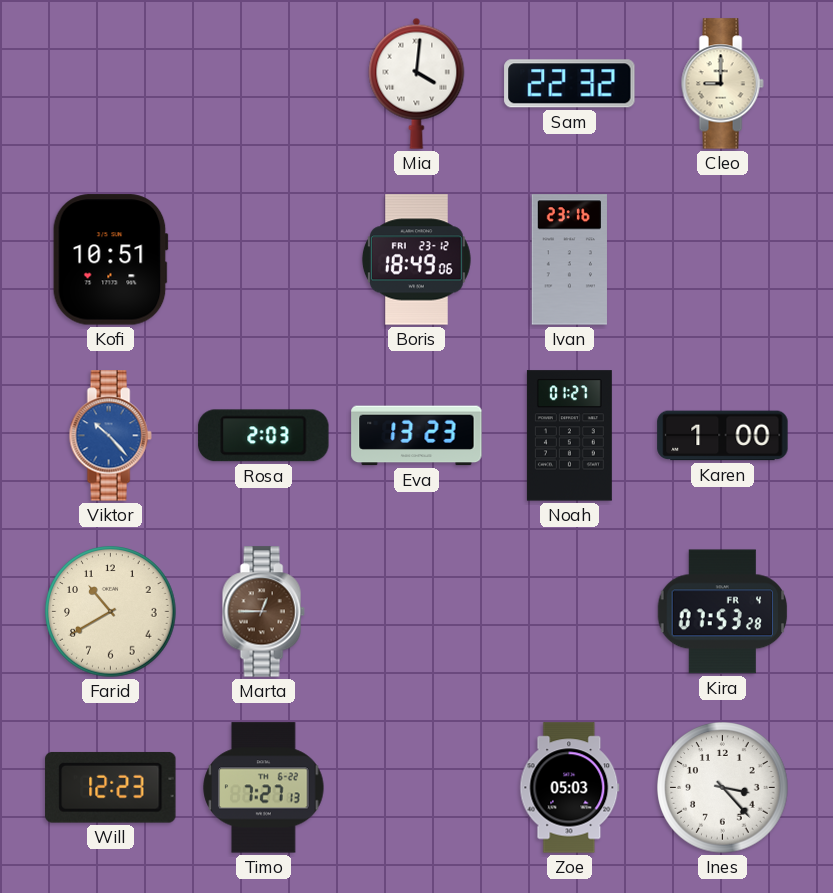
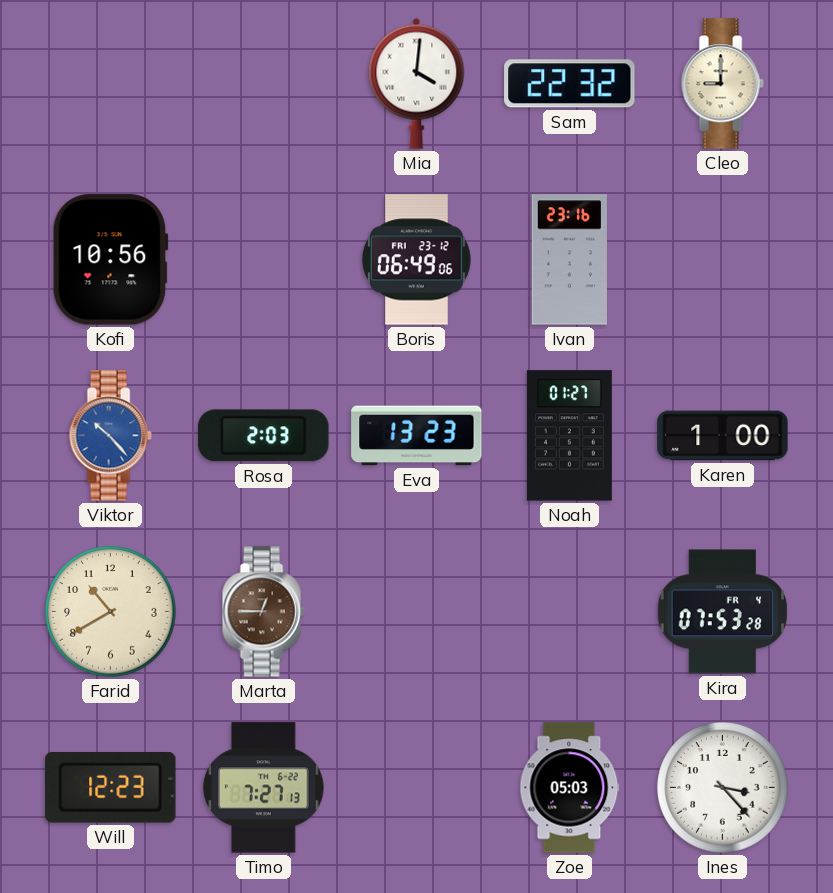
Kofi: 10:51 -> 10:56 (110, 260)
Boris: 18:49 -> 06:49 (416, 260)
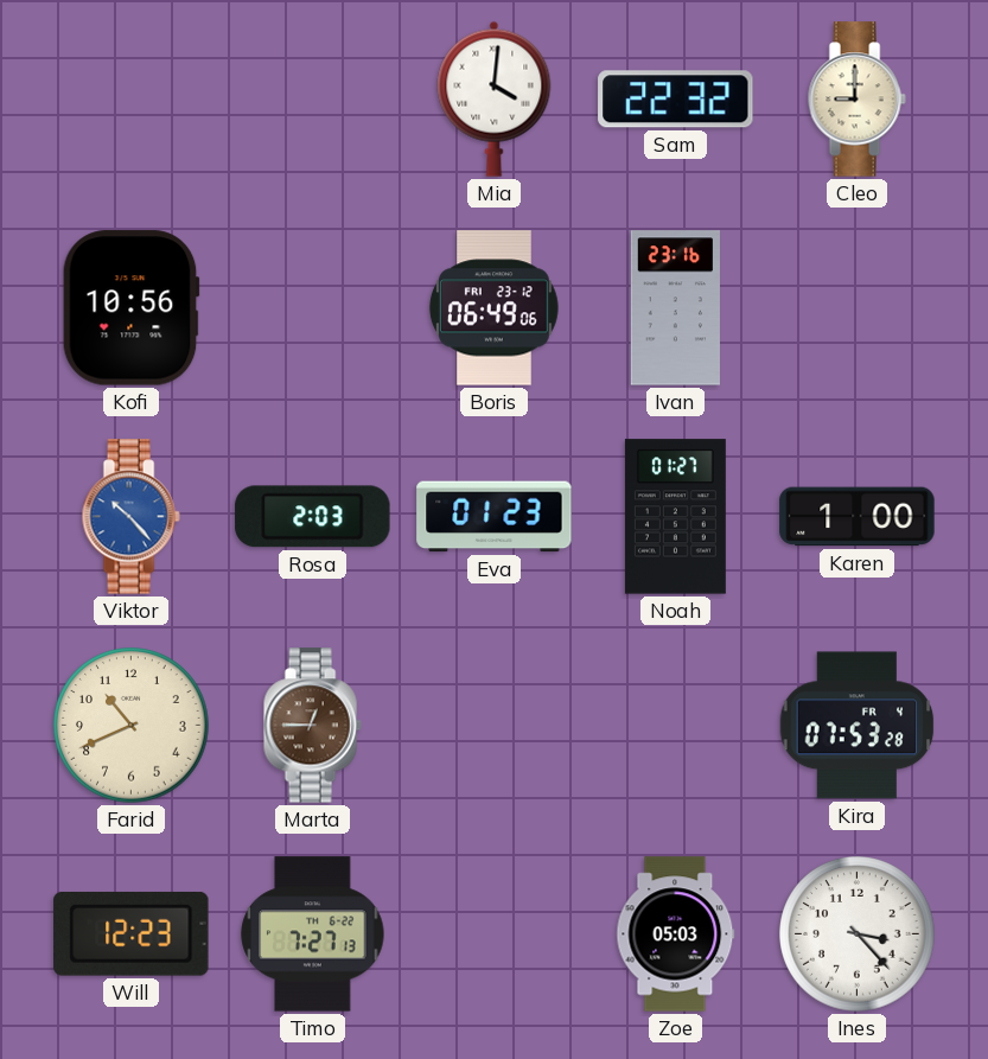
Eva: 13:23 -> 01:23 (495, 517)
Farid: 10:40 -> 10:41 (132, 726)
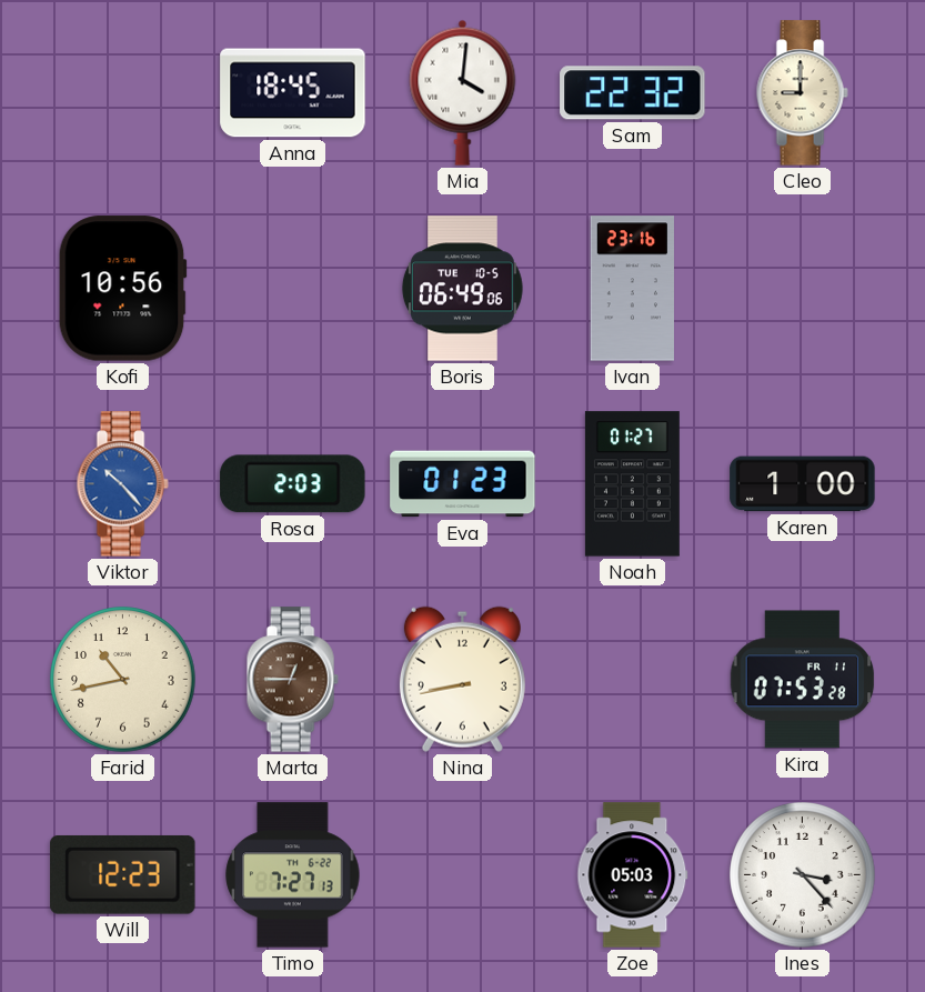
Anna: none -> 18:45 (293, 93)
Boris date: FRI 23-12 -> TUE 10-5 (462, 289)
Farid: 10:41 -> 10:43 (123, 680)
Nina: none -> 8:43 (462, 679)
Kira date: FR 4 -> FR 11 (803, 680)
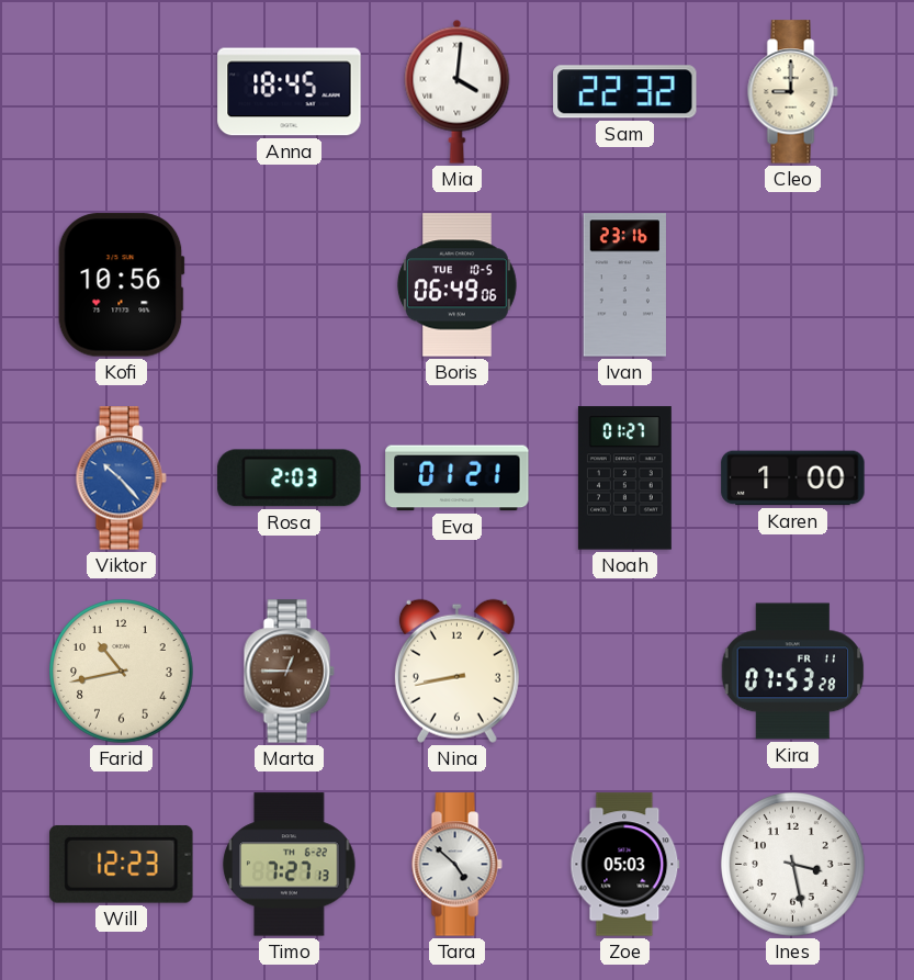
Eva: 01:23 -> 01:21 (458, 478)
Tara: none -> 4:52 (456, 865)
Ines: 3:23 -> 3:28 (793, 865)
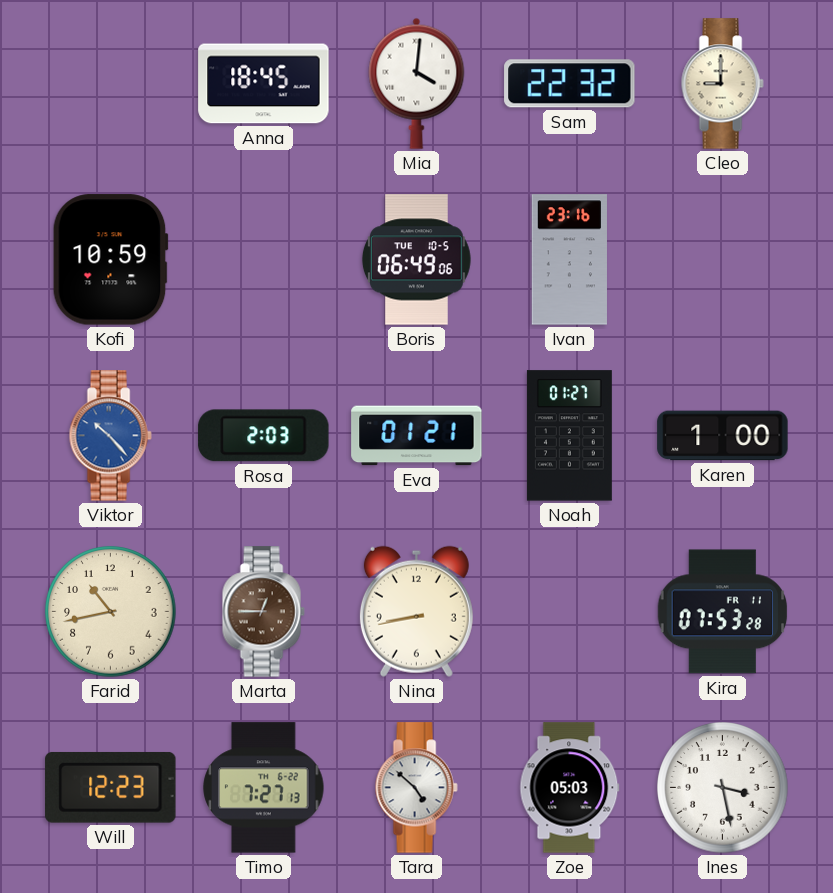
Kofi: 10:56 -> 10:59 (110, 260)
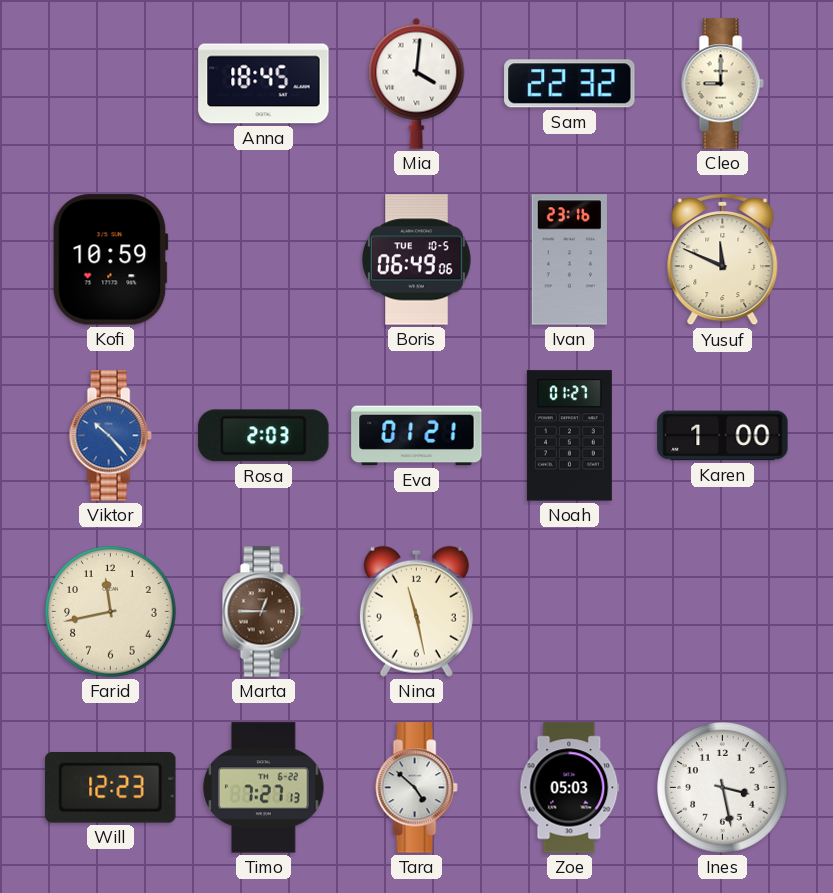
Yusuf: none -> 11:49 (723, 260)
Farid: 10:43 -> 11:43 (111, 612)
Nina: 8:43 -> 11:28 (416, 611)
Kira: 07:53 -> none (723, 612)
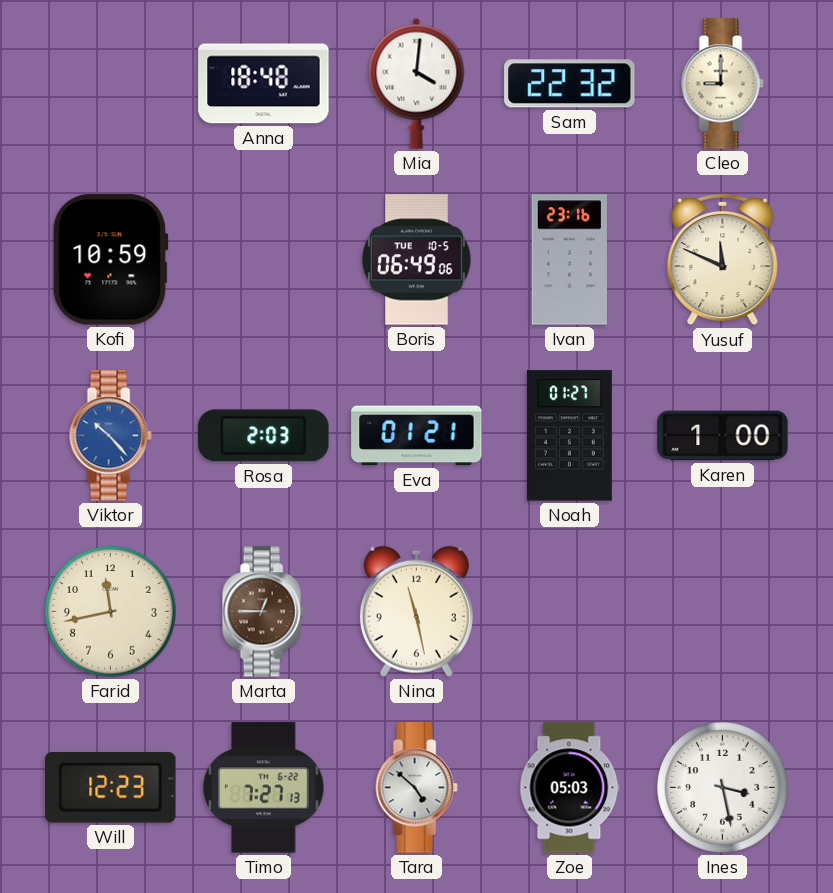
Anna: 18:45 -> 18:48 (264, 84)
